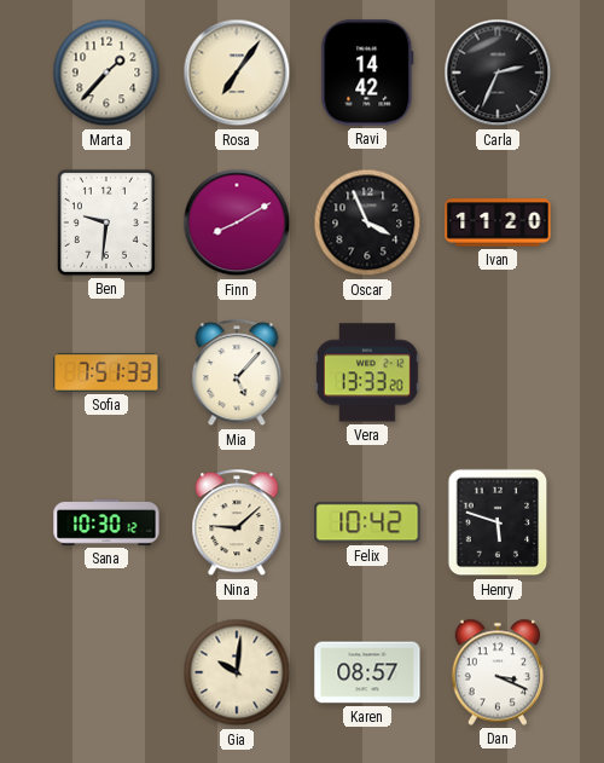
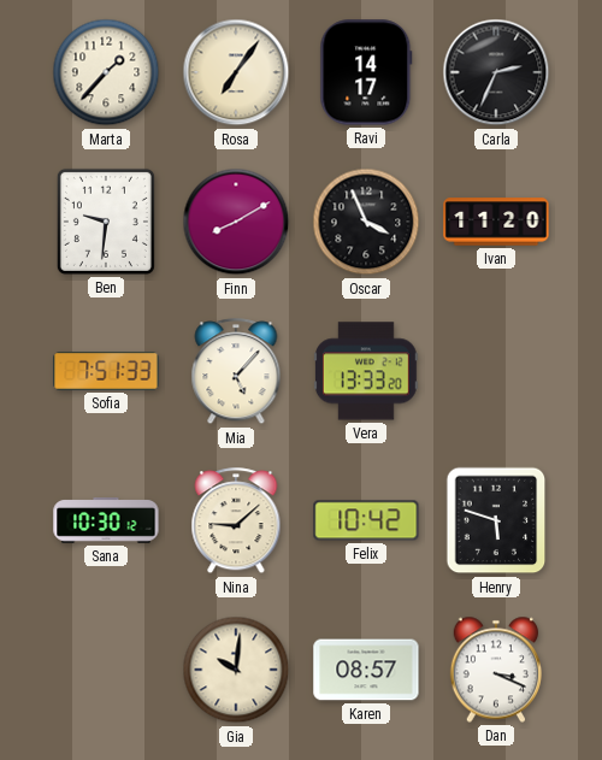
Ravi: 14:42 -> 14:17 (366, 72)
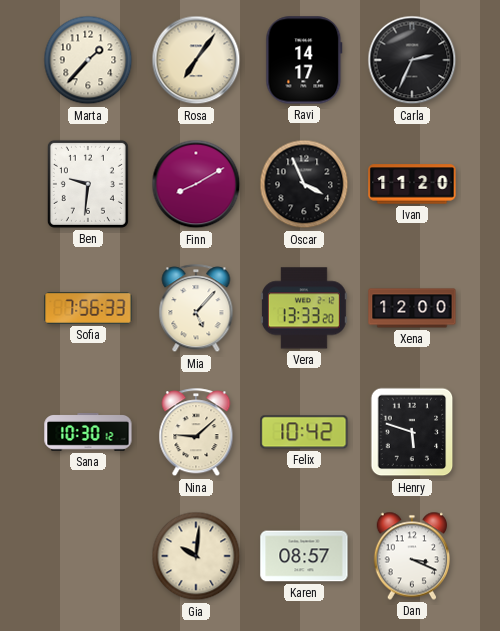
Sofia: 7:51 -> 7:56 (88, 308)
Xena: none -> 12:00 (412, 308)
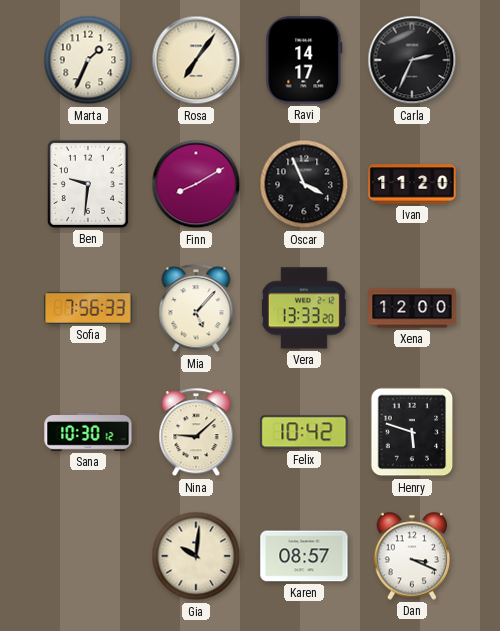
Marta: 1:37 -> 1:34 (88, 60)
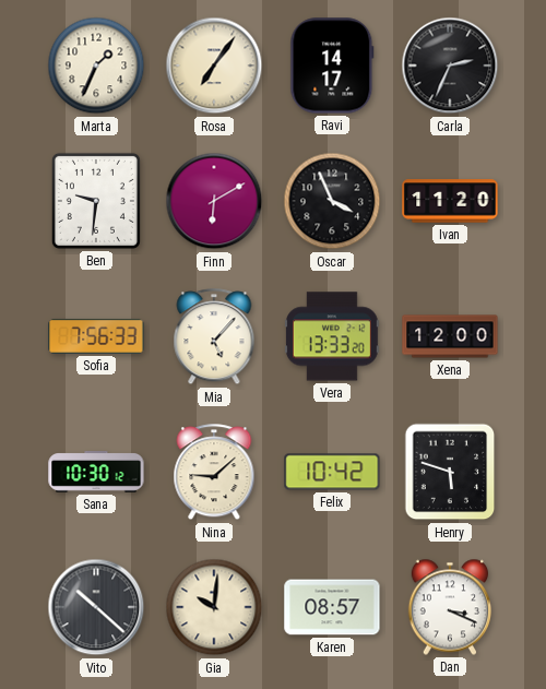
Finn: 8:10 -> 6:10 (214, 201)
Vito: none -> 10:22 (96, 607)
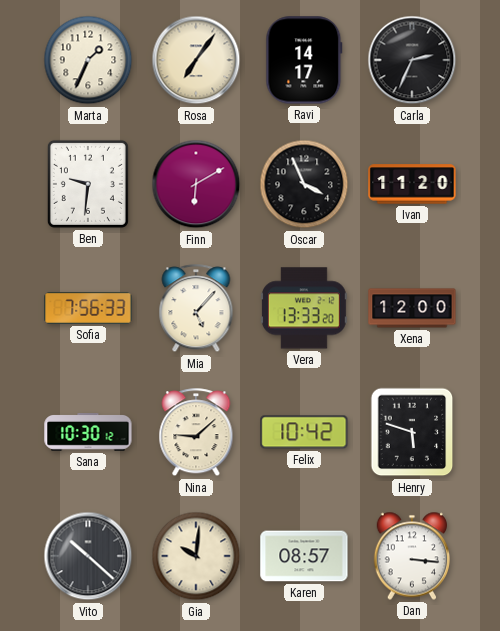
Dan: 3:19 -> 3:16 (411, 556)
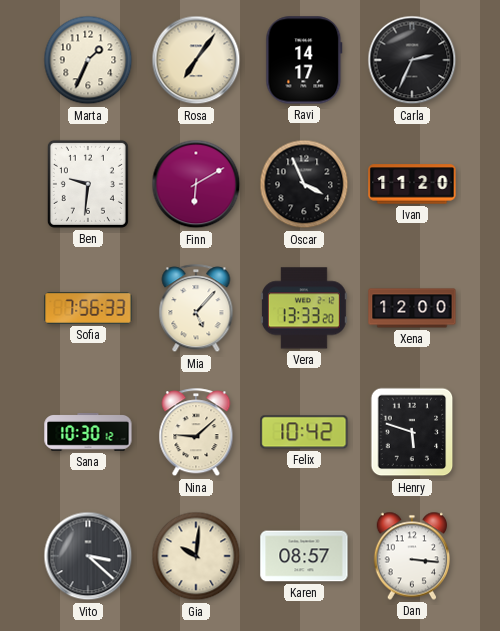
Vito: 10:22 -> 3:22 (88, 556)
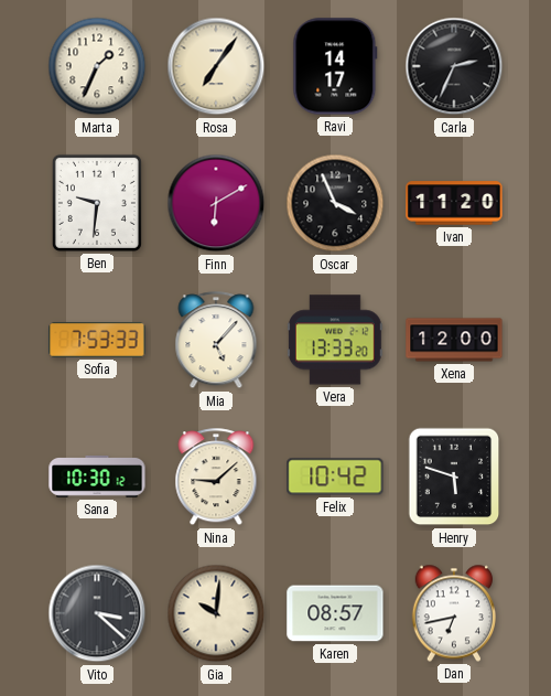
Sofia: 7:56 -> 7:53 (97, 340)
Dan: 3:16 -> 6:43 (453, 613)
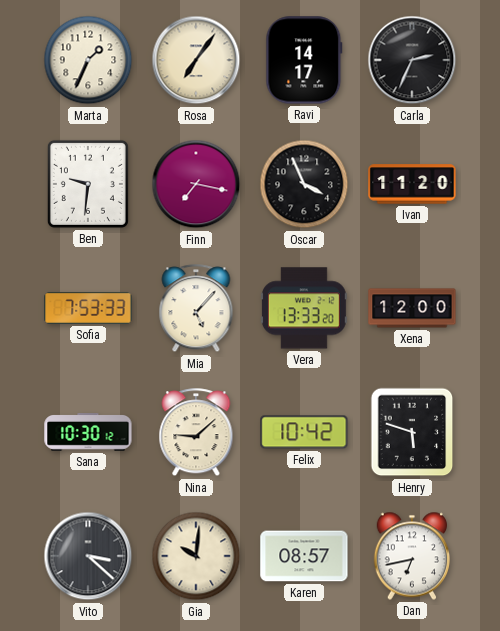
Finn: 6:10 -> 7:17 (196, 184)
